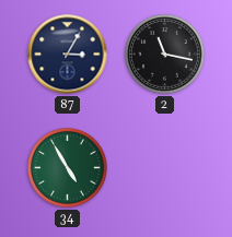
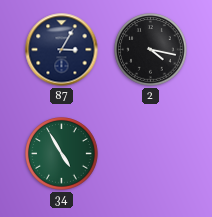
2: 11:17 -> 4:17 (151, 50)
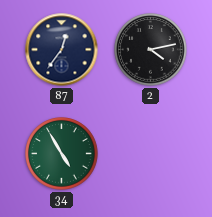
87: 3:05 -> 12:36 (62, 50)
2: 4:17 -> 4:13 (151, 50)
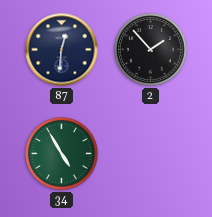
87: 12:36 -> 12:31 (62, 50)
2: 4:13 -> 1:53 (151, 50)
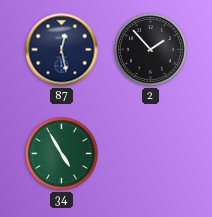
87: 12:31 -> 12:28 (62, 50)
